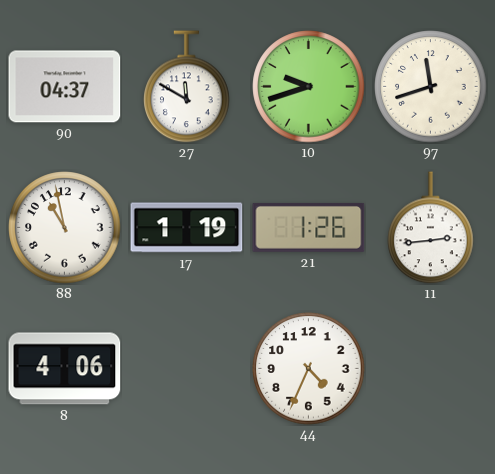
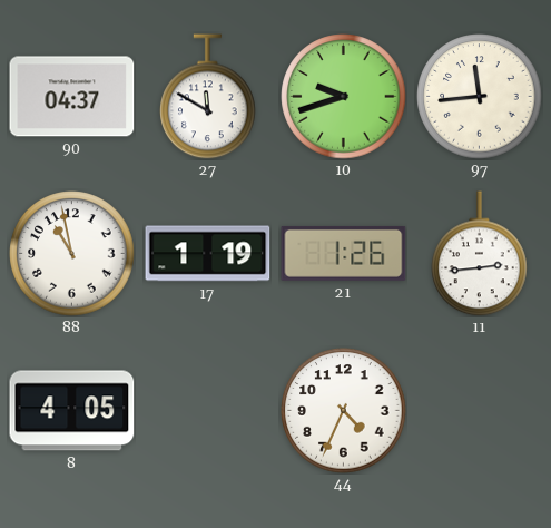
97: 11:42 -> 11:44 (480, 97)
8: 4:06 -> 4:05 (72, 411)
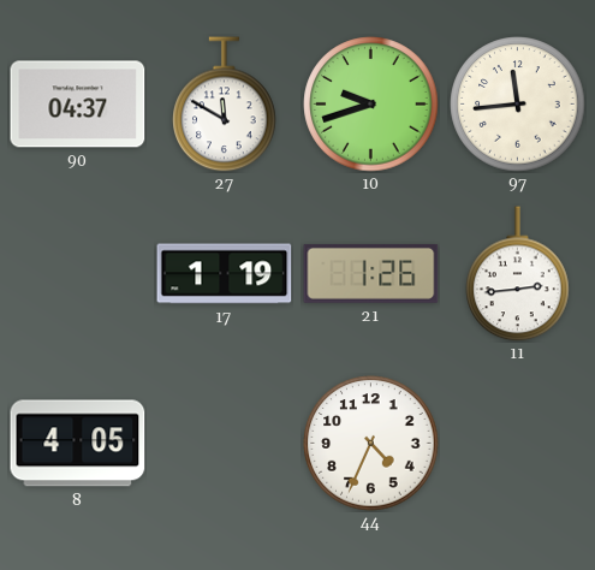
88: 10:58 -> none (72, 254)
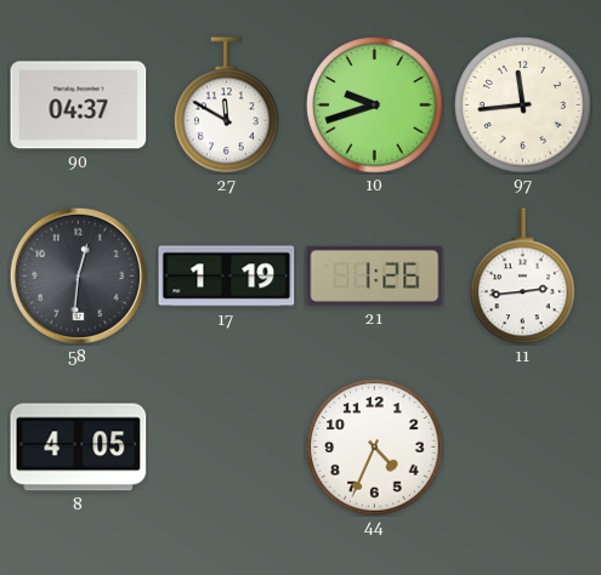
58: none -> 12:31 (78, 275)
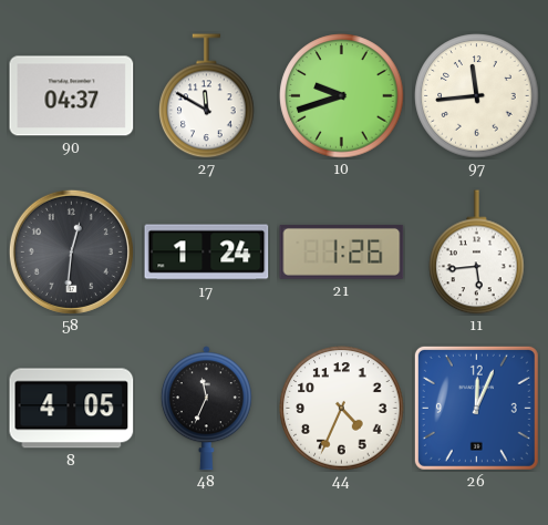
17: 1:19 -> 1:24 (207, 253)
11: 2:44 -> 5:44 (477, 253)
48: none -> 11:34 (206, 409)
26: none -> 12:04 (476, 408)
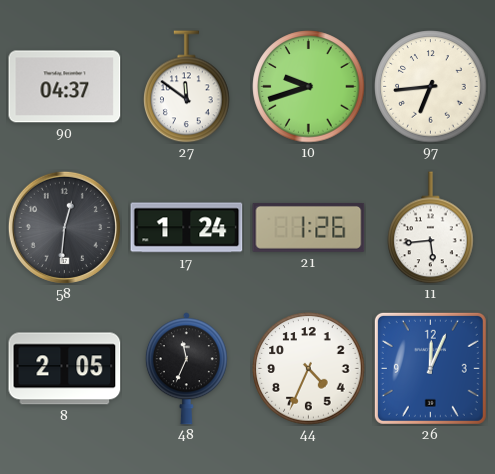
27: 11:50 -> 11:51 (187, 87)
97: 11:44 -> 6:44 (431, 87)
8: 4:05 -> 2:05 (65, 369)
